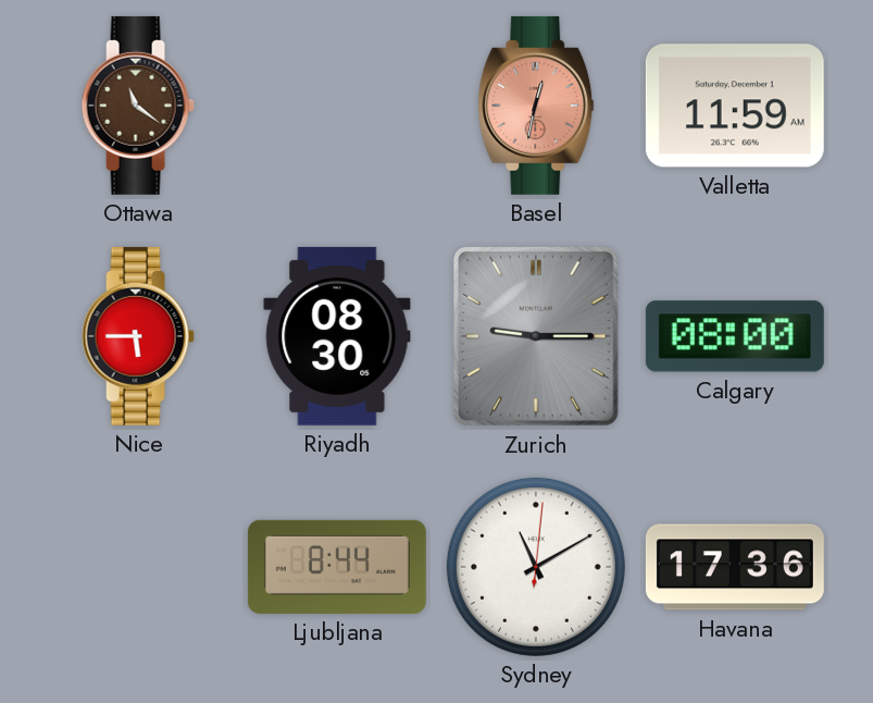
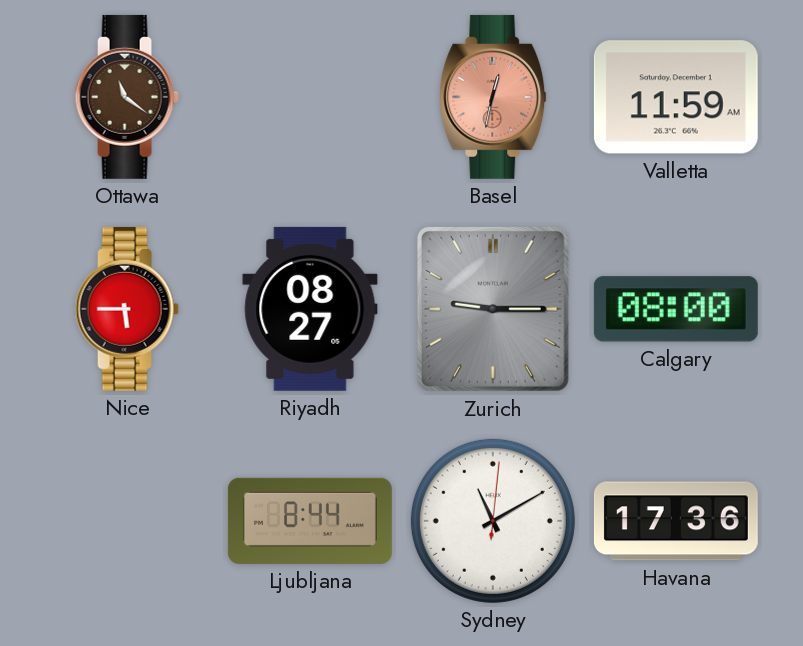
Riyadh: 08:30 -> 08:27 (310, 309)
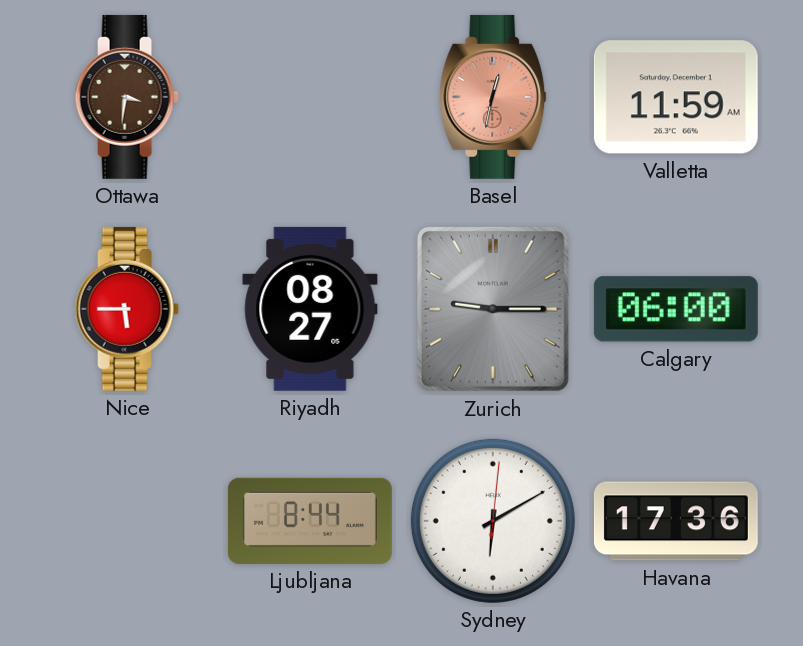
Ottawa: 11:21 -> 3:31 (127, 97)
Calgary: 08:00 -> 06:00 (676, 309)
Sydney: 11:10 -> 6:10 (493, 521)
